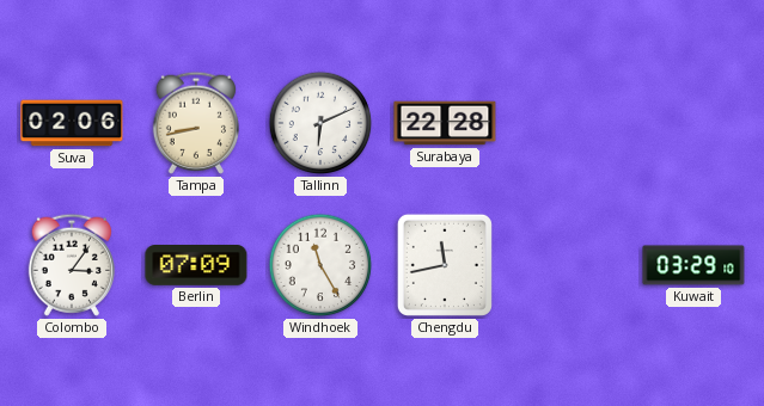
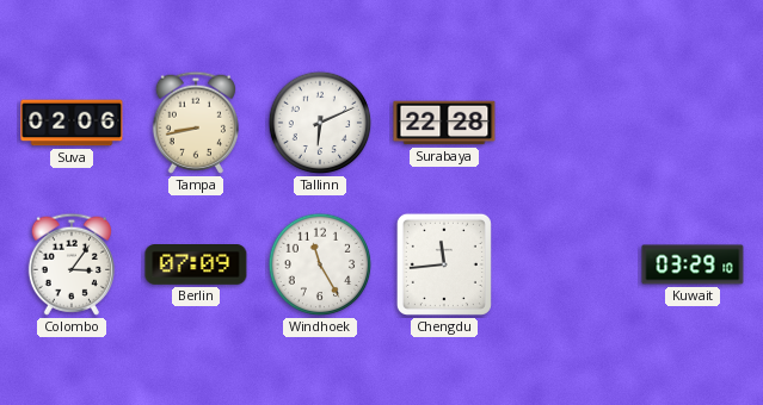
Chengdu: 11:43 -> 11:44 (444, 264)
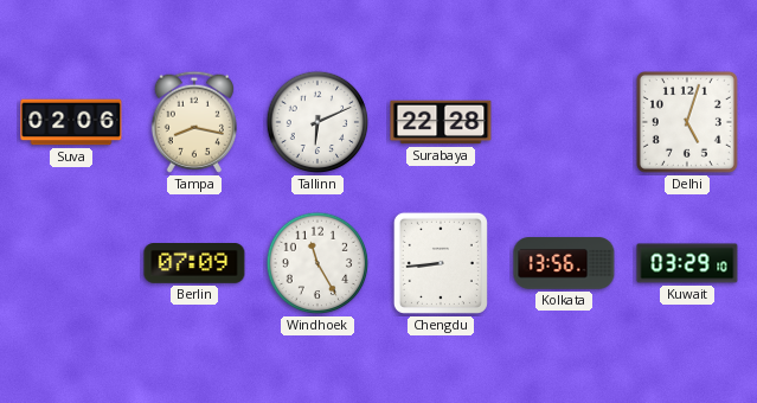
Tampa: 8:43 -> 8:17 (194, 122)
Delhi: none -> 5:03 (687, 122)
Colombo: 3:06 -> none (72, 264)
Chengdu: 11:44 -> 8:44 (441, 263)
Kolkata: none -> 13:56 (564, 263)
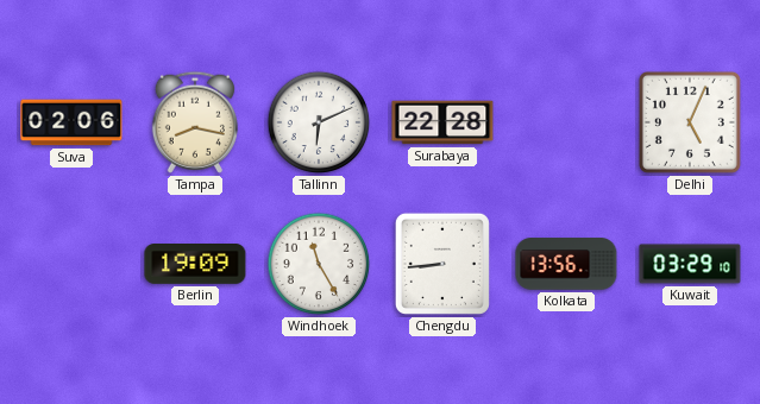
Delhi: 5:03 -> 5:04 (690, 122)
Berlin: 07:09 -> 19:09 (195, 265)
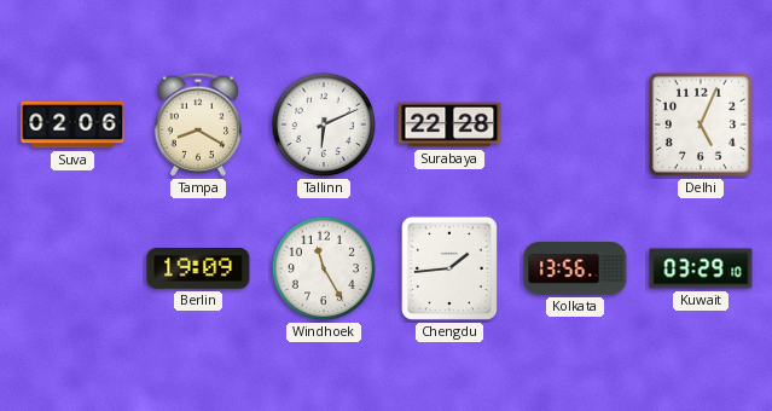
Tampa: 8:17 -> 8:20 (198, 125)
Chengdu: 8:44 -> 1:44 (449, 268)
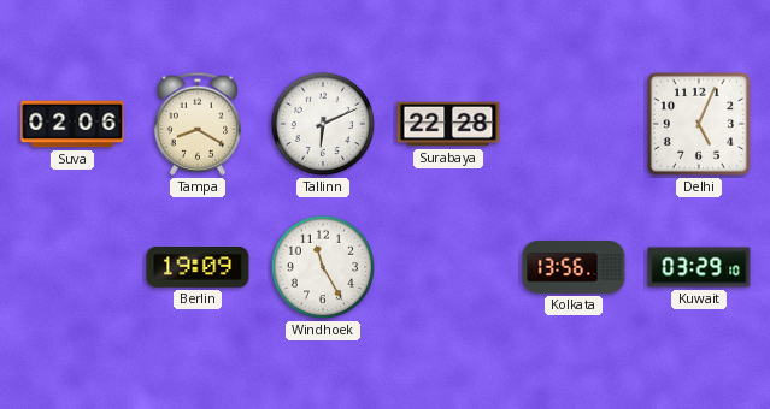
Chengdu: 1:44 -> none (449, 268)
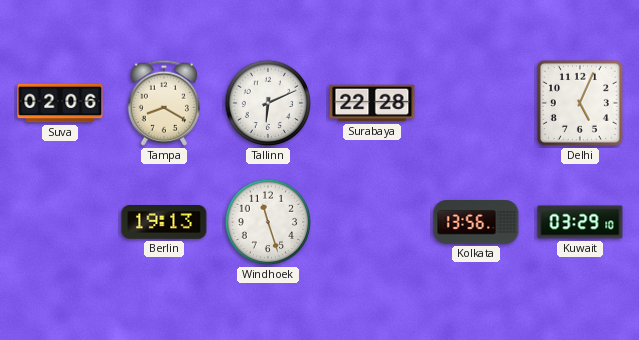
Berlin: 19:09 -> 19:13 (164, 223)
Windhoek: 11:25 -> 11:27 (268, 222)
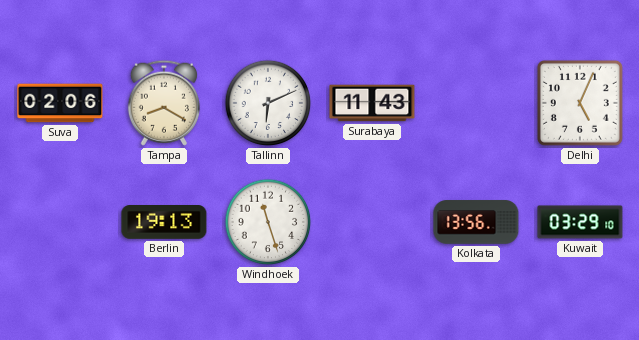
Surabaya: 22:28 -> 11:43 (372, 103)
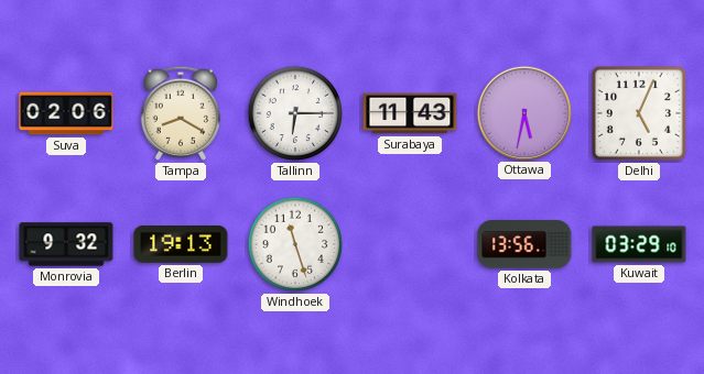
Tallinn: 6:11 -> 6:15 (295, 113)
Ottawa: none -> 5:32 (523, 112)
Monrovia: none -> 9:32 (66, 244)
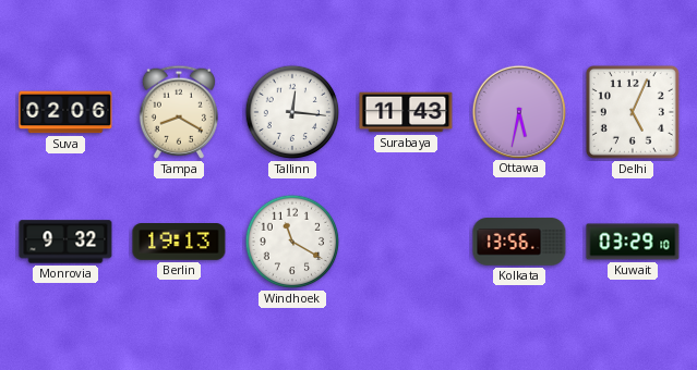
Tallinn: 6:15 -> 12:16 (292, 112)
Windhoek: 11:27 -> 11:20 (292, 242)
